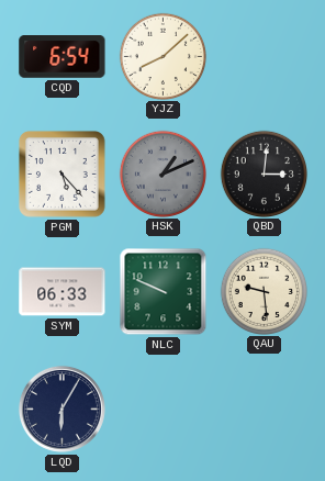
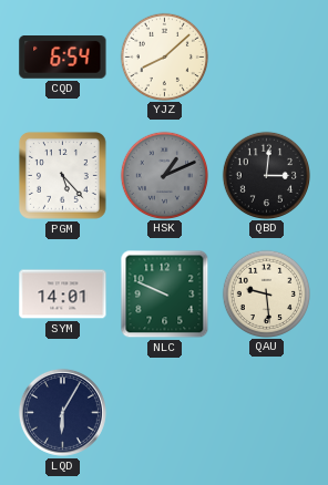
SYM: 06:33 -> 14:01 (63, 295)
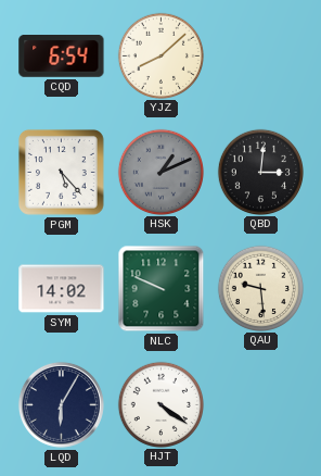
SYM: 14:01 -> 14:02 (62, 289)
HJT: none -> 4:21 (160, 404)
